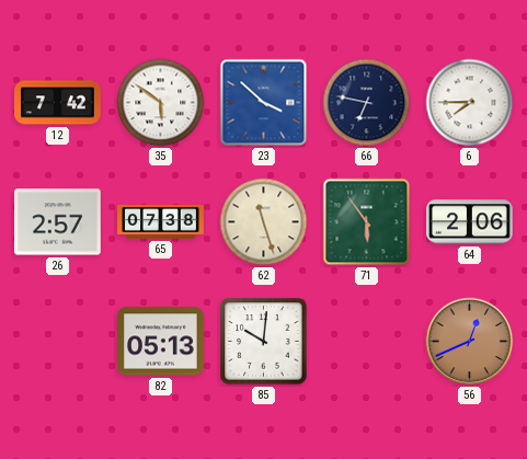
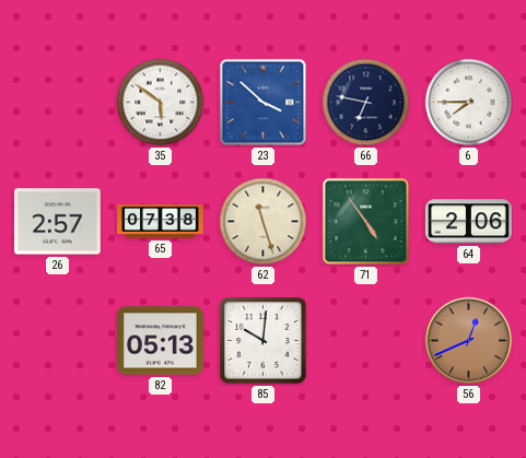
12: 7:42 -> none (58, 103)
71: 5:54 -> 4:54 (366, 222)
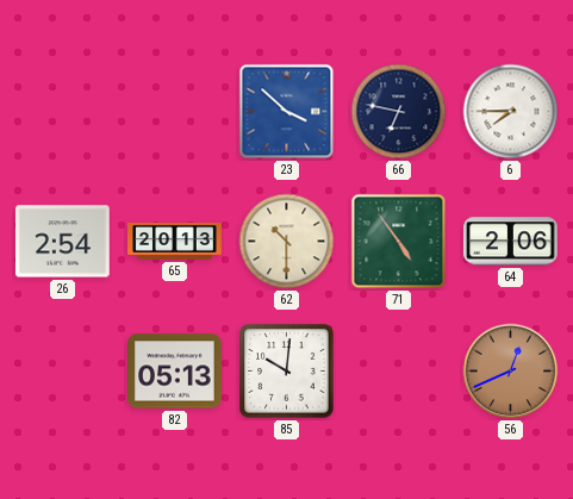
35: 5:51 -> none (161, 103)
26: 2:57 -> 2:54 (63, 242)
65: 07:38 -> 20:13 (175, 241)
62: 11:27 -> 10:30 (287, 242)
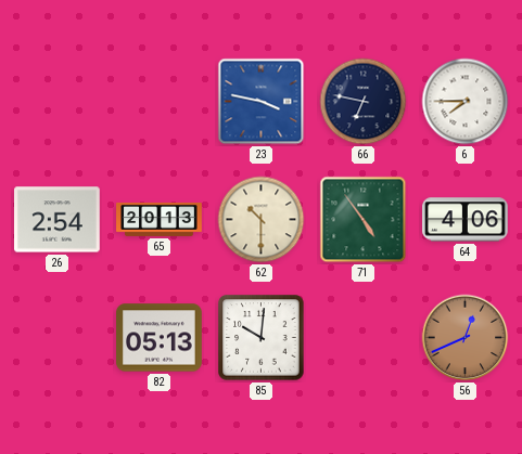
23: 3:52 -> 3:47 (262, 102)
64: 2:06 -> 4:06 (466, 220)
